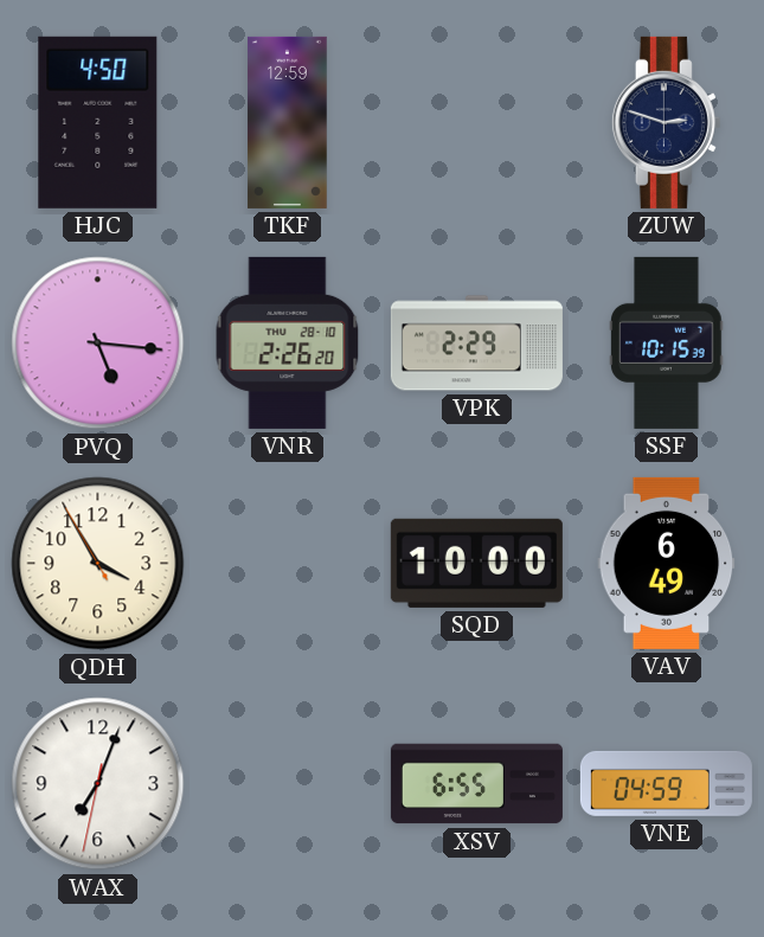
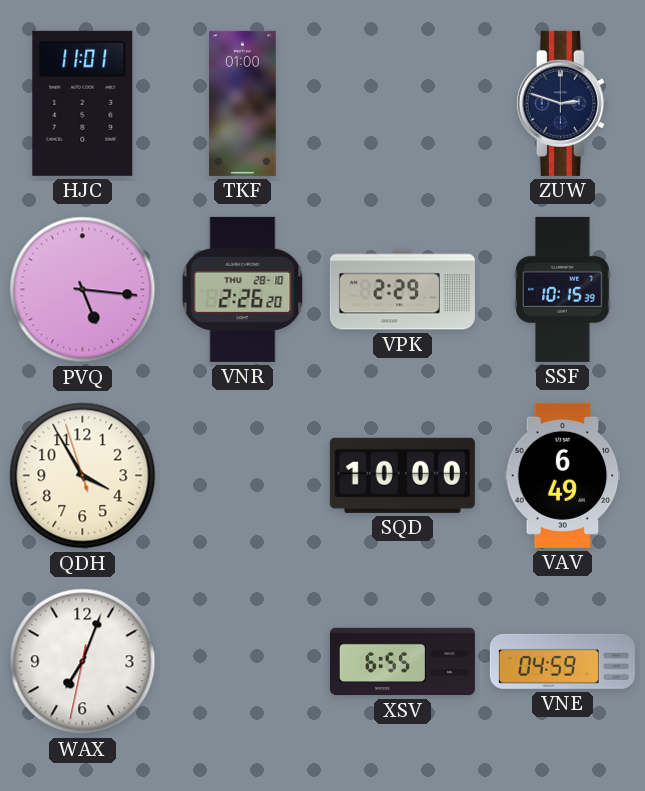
HJC: 4:50 -> 11:01 (83, 103)
TKF: 12:59 -> 01:00 (243, 103)
QDH: 3:54:55 -> 3:54:57 (83, 476)
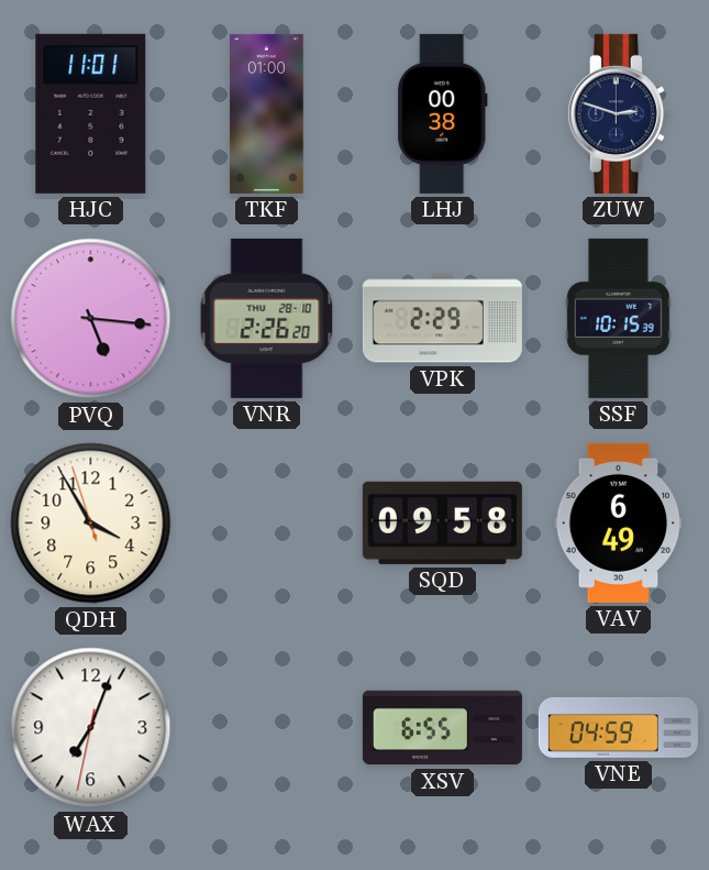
LHJ: none -> 00:38 (443, 113)
SQD: 10:00 -> 09:58 (442, 522)
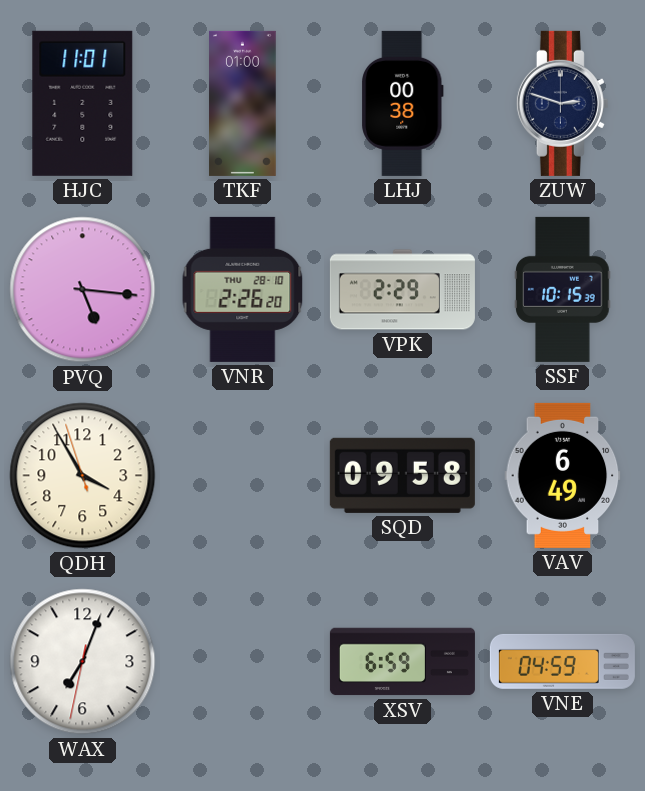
XSV: 6:55 -> 6:59 (402, 662)
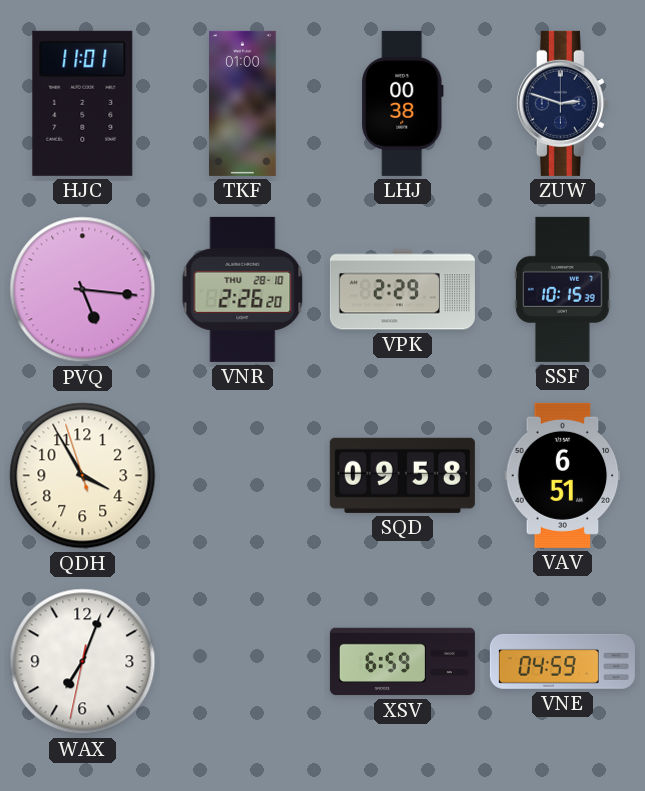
VAV: 6:49 -> 6:51 (563, 475)
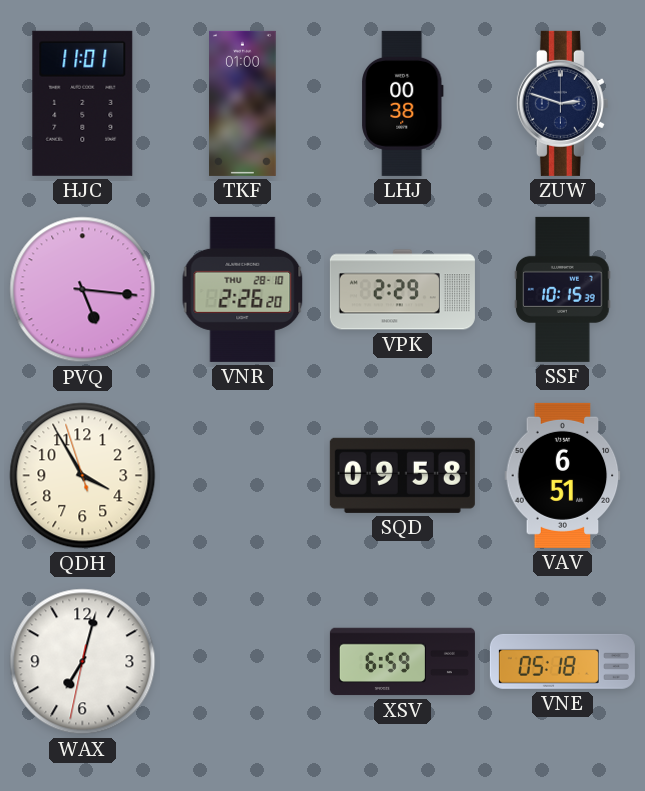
WAX: 7:03 -> 7:02 (83, 662)
VNE: 04:59 -> 05:18 (562, 661)
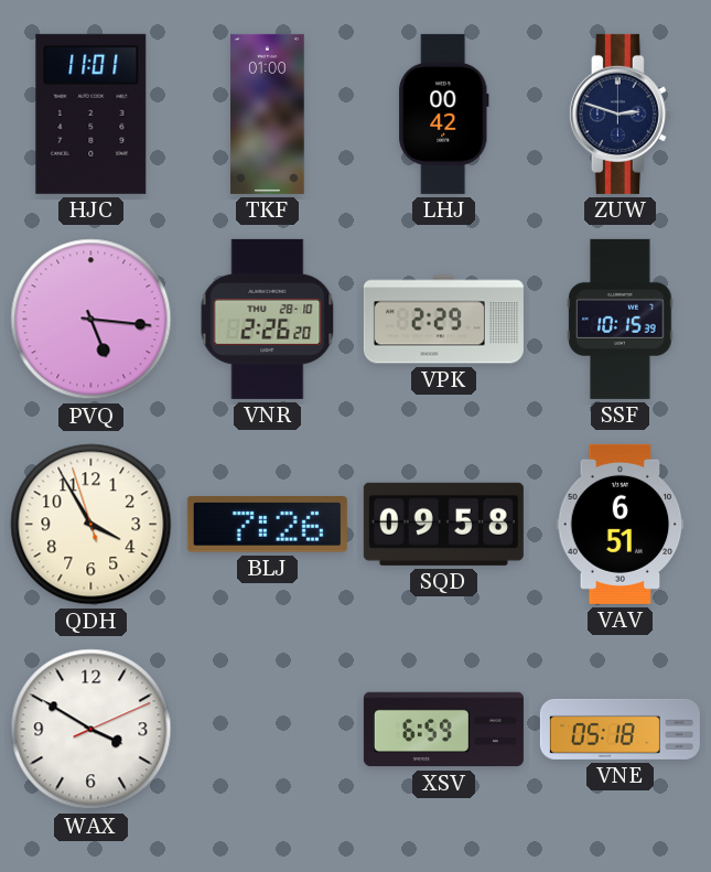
LHJ: 00:38 -> 00:42 (444, 114)
BLJ: none -> 7:26 (267, 525)
WAX: 7:02 -> 3:50 (91, 730)
